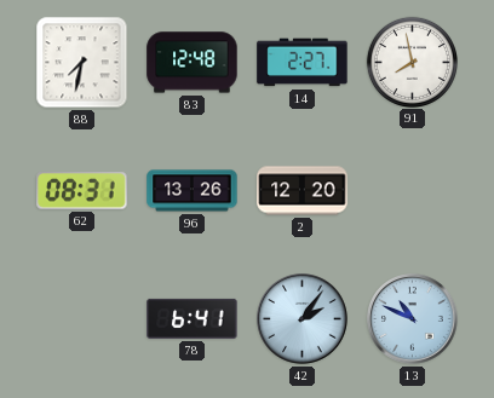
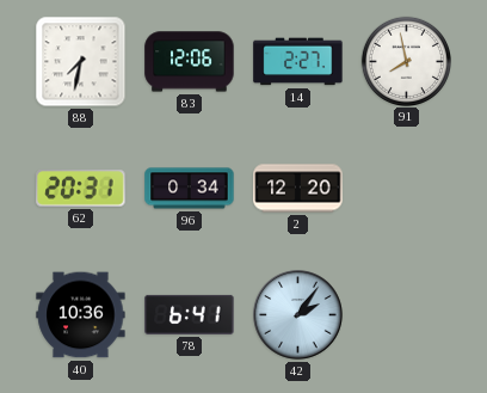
83: 12:48 -> 12:06 (190, 62)
62: 08:31 -> 20:31 (81, 189)
96: 13:26 -> 0:34 (190, 189)
40: none -> 10:36 (81, 315)
13: 10:49 -> none (413, 319)
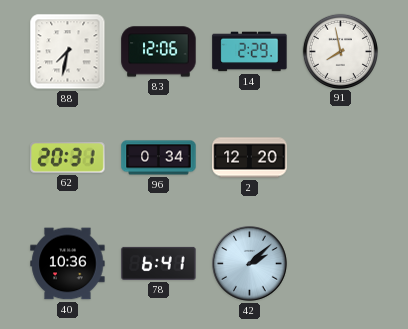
14: 2:27 -> 2:29 (250, 52)
42: 2:06 -> 2:08 (250, 264)
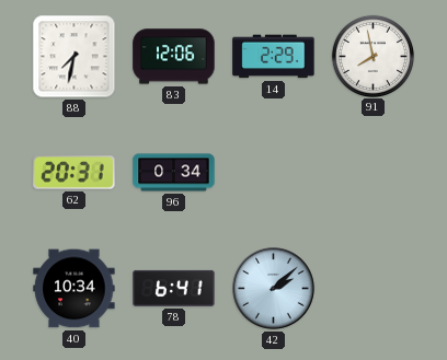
2: 12:20 -> none (250, 158)
40: 10:36 -> 10:34 (74, 289)
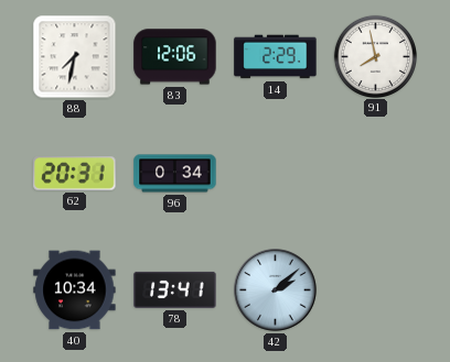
78: 6:41 -> 13:41 (175, 289)
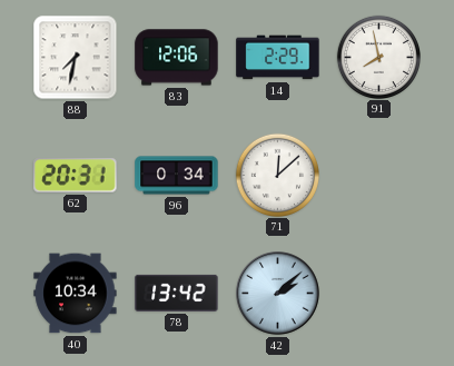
71: none -> 12:08 (277, 175)
78: 13:41 -> 13:42 (177, 293)
